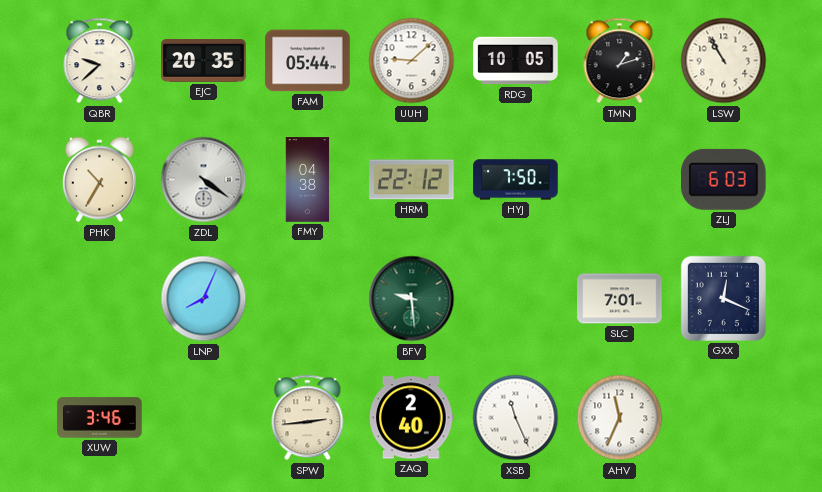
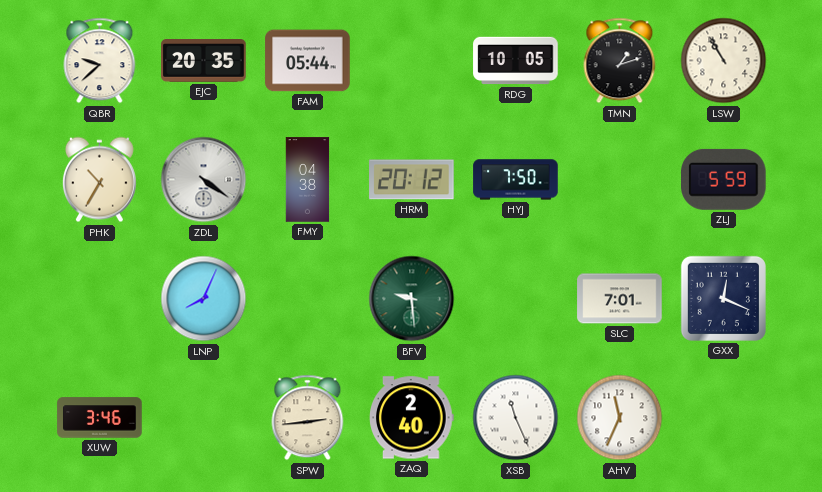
UUH: 9:08 -> none (412, 61)
HRM: 22:12 -> 20:12 (412, 180)
ZLJ: 6:03 -> 5:59 (724, 179)
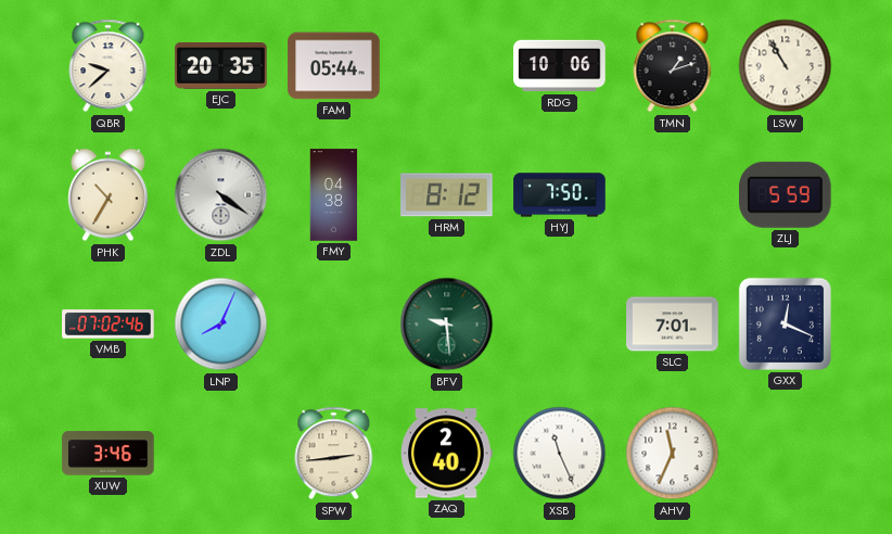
RDG: 10:05 -> 10:06 (560, 66)
HRM: 20:12 -> 8:12 (447, 195)
VMB: none -> 07:02 (109, 325)
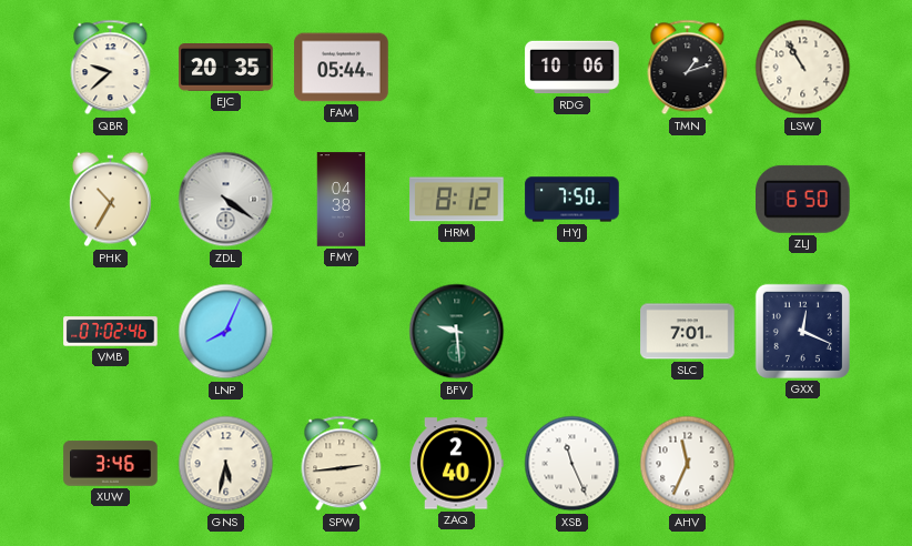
ZLJ: 5:59 -> 6:50 (803, 199)
GNS: none -> 5:32 (226, 464)
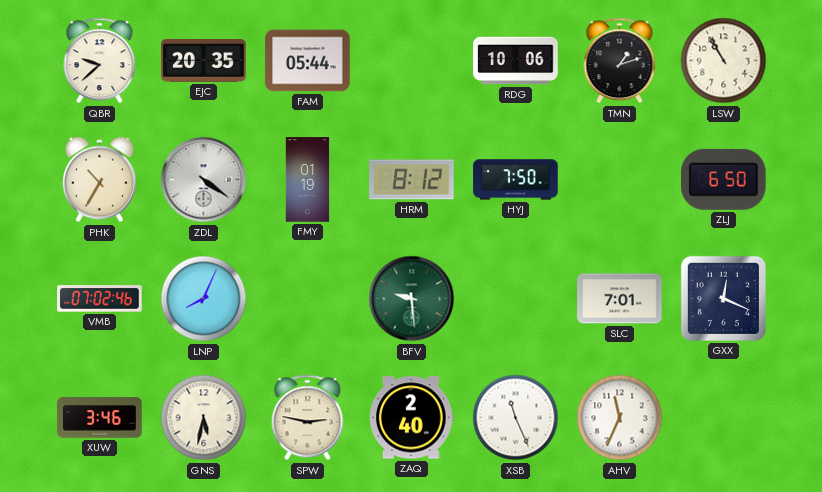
FMY: 04:38 -> 01:19 (308, 180)
SPW: 2:44 -> 2:47 (308, 418)
